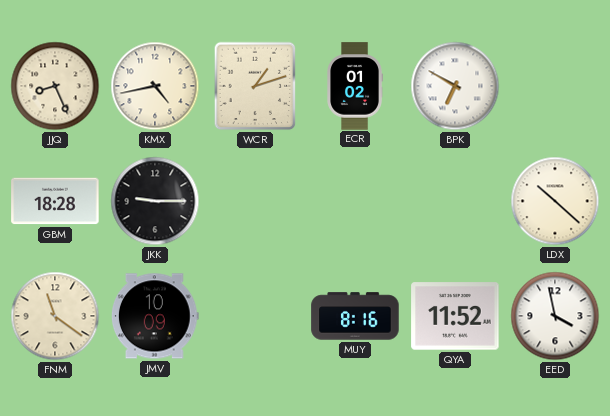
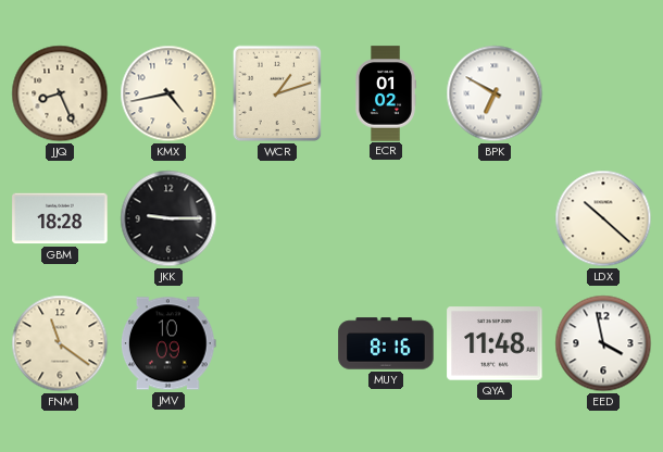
QYA: 11:52 -> 11:48 (495, 343)
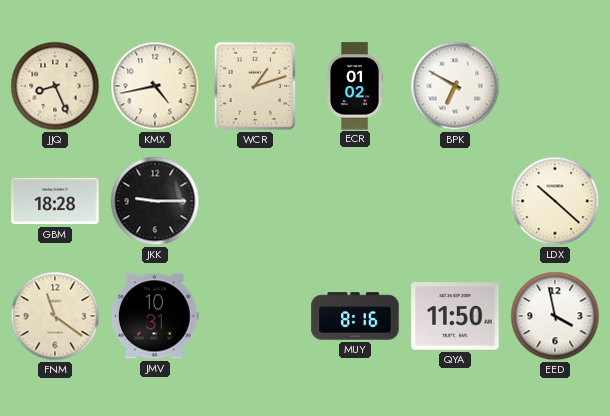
JMV: 10:09 -> 10:31 (155, 316)
QYA: 11:48 -> 11:50 (455, 316)
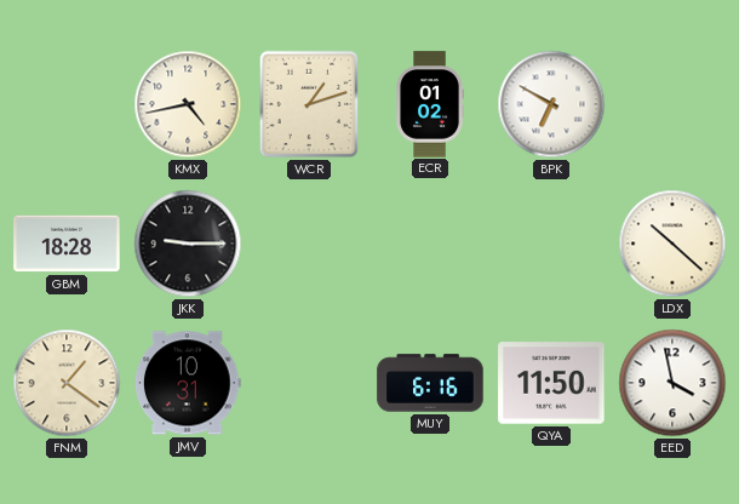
JJQ: 8:26 -> none (55, 86)
FNM: 11:21 -> 1:21 (67, 383)
MUY: 8:16 -> 6:16 (430, 383)
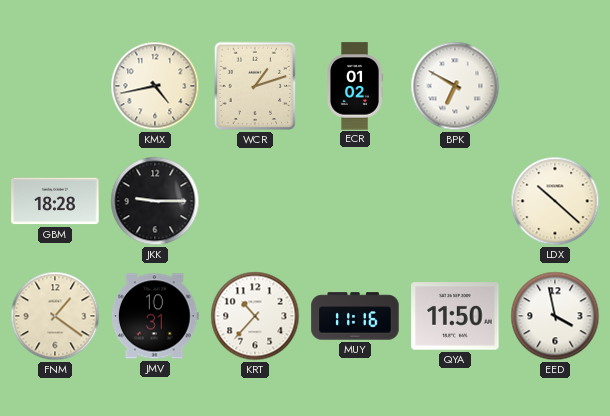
KRT: none -> 10:37 (255, 316)
MUY: 6:16 -> 11:16 (355, 316)
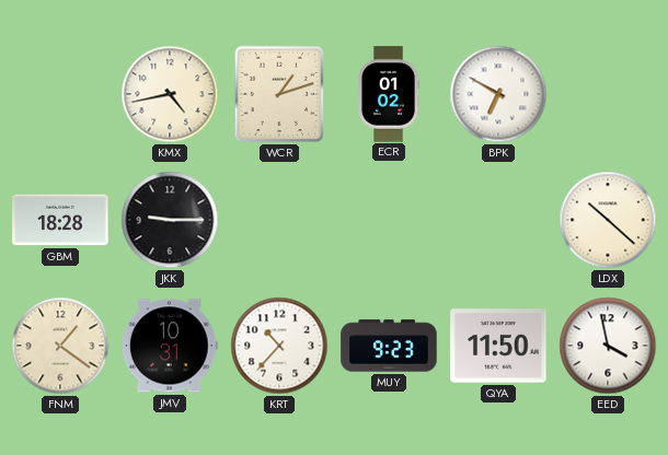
MUY: 11:16 -> 9:23 (389, 346)
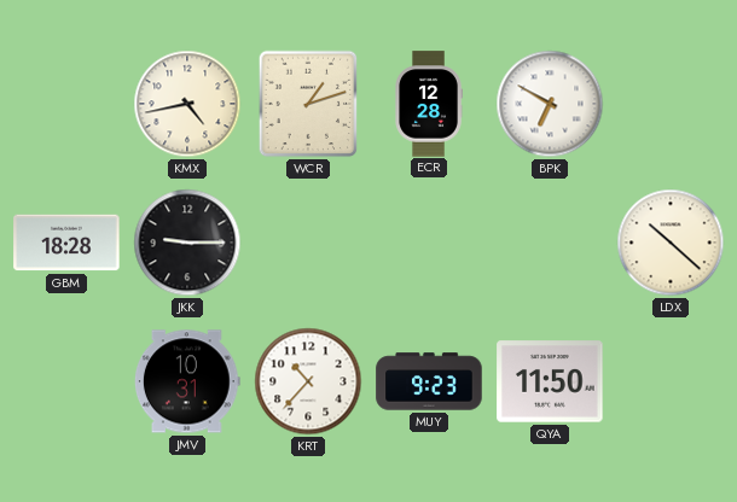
ECR: 01:02 -> 12:28 (429, 104)
FNM: 1:21 -> none (60, 346)
EED: 3:58 -> none (608, 346)
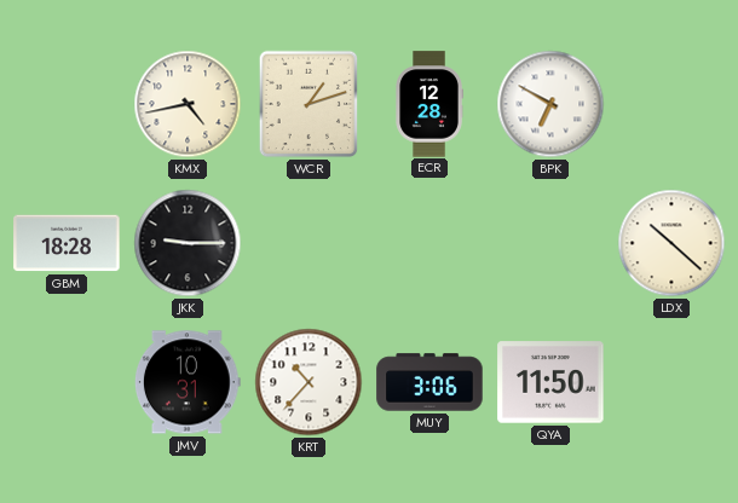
MUY: 9:23 -> 3:06 (429, 382)
